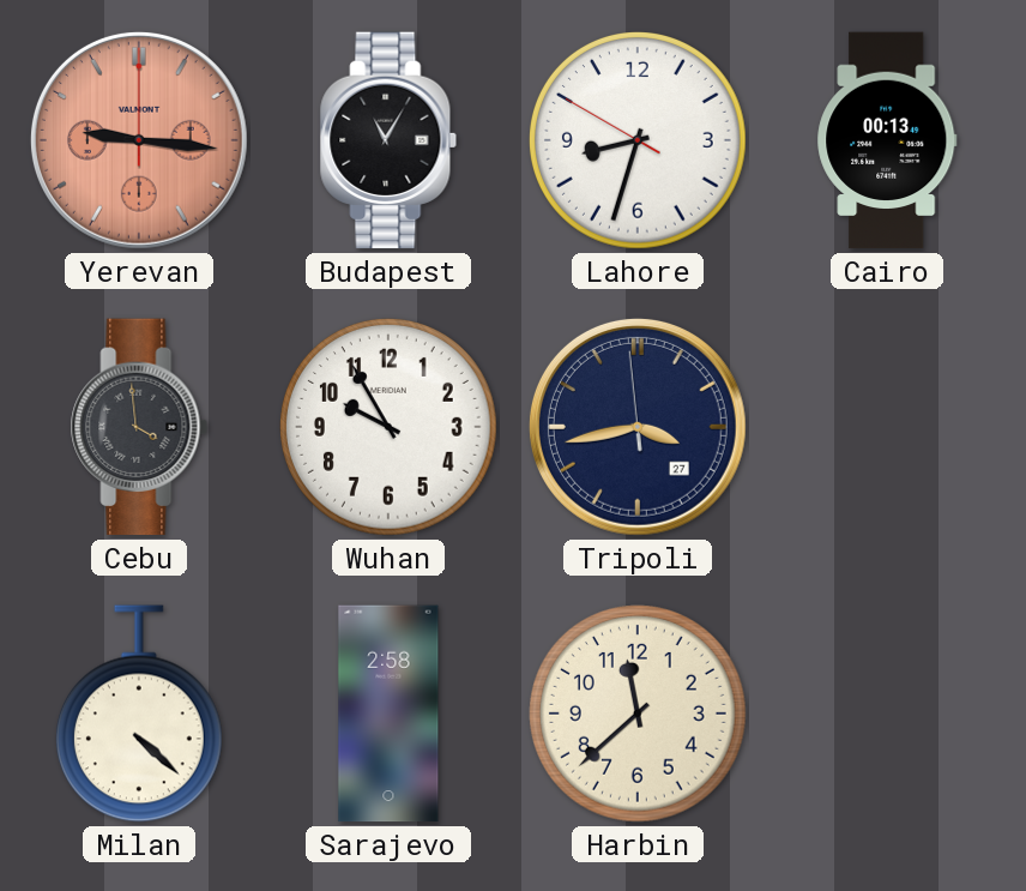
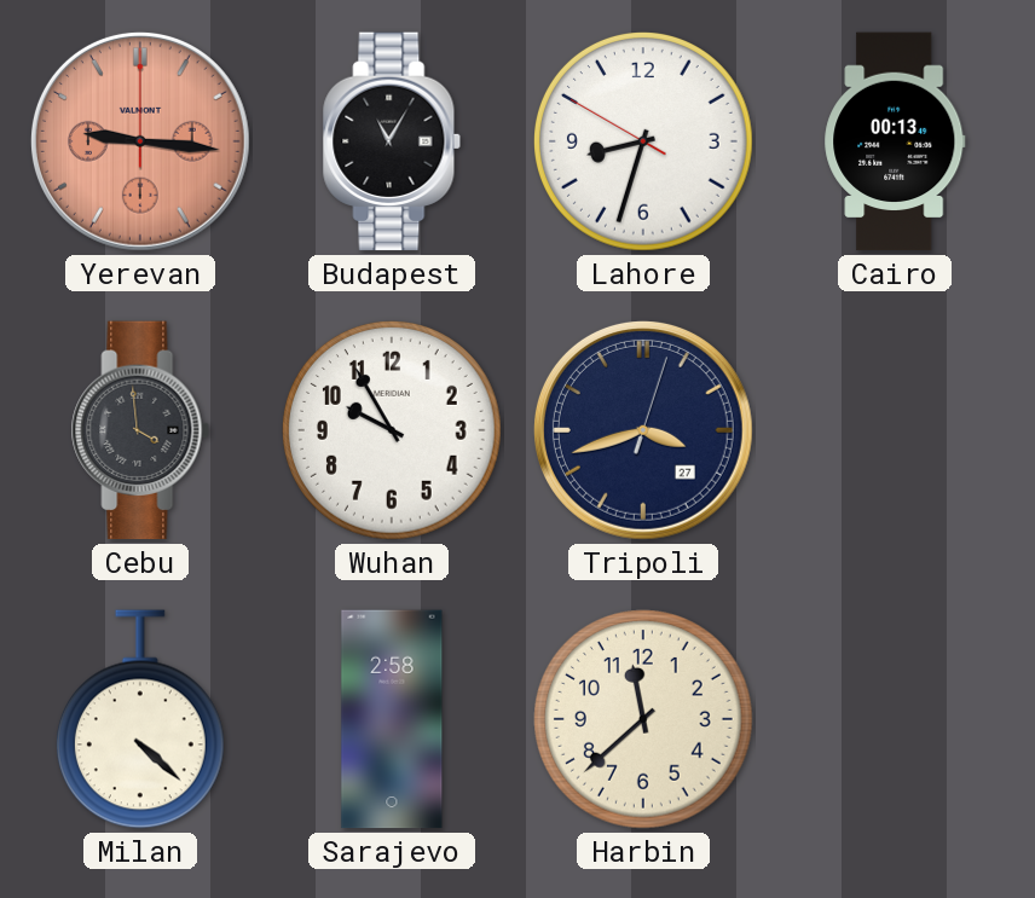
Tripoli: 3:42:59 -> 3:42:03 (643, 430)
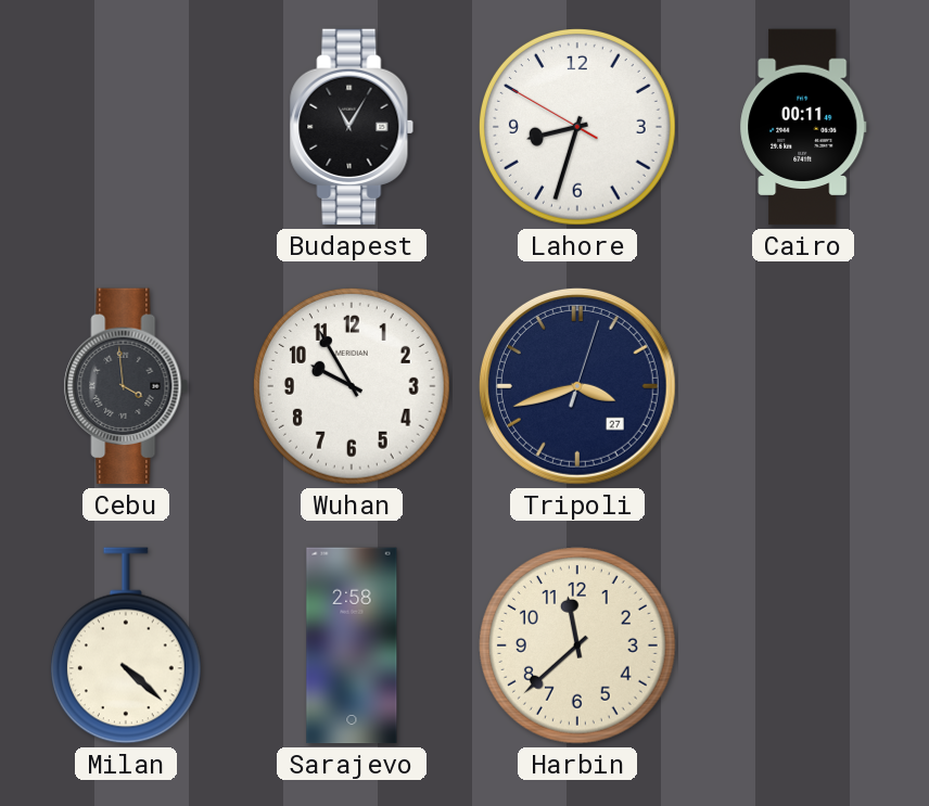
Yerevan: 9:16 -> none (140, 141)
Cairo: 00:13 -> 00:11 (803, 127)
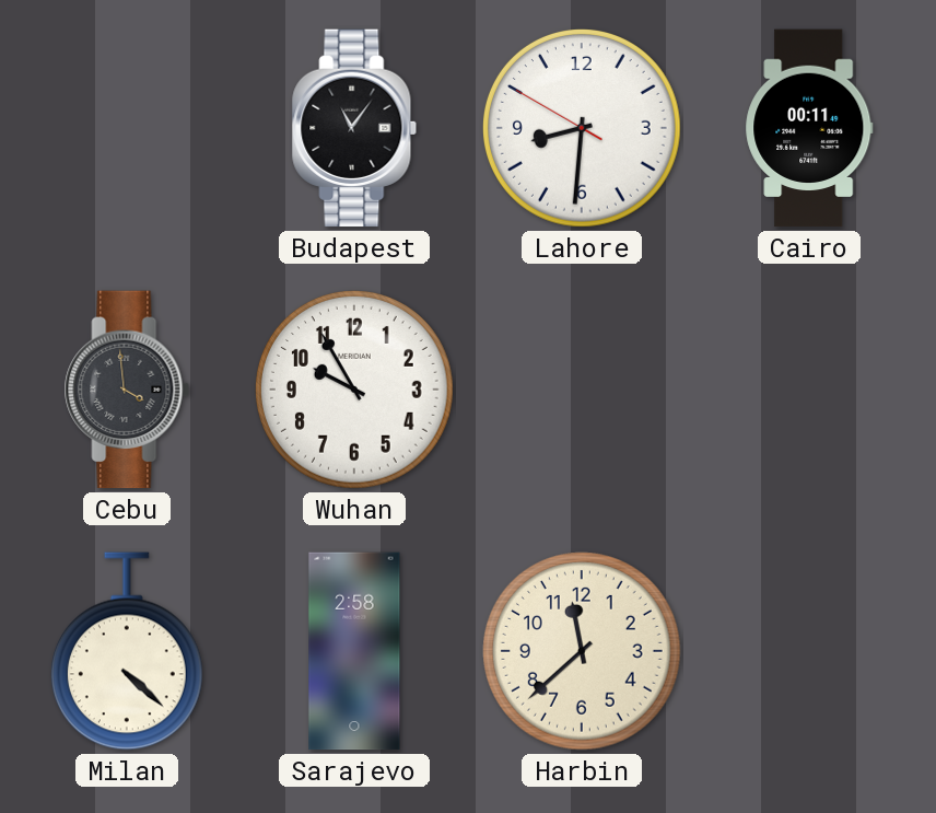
Budapest: 11:05 -> 11:06 (354, 128)
Lahore: 8:32 -> 8:30 (582, 128)
Tripoli: 3:42 -> none (577, 386)
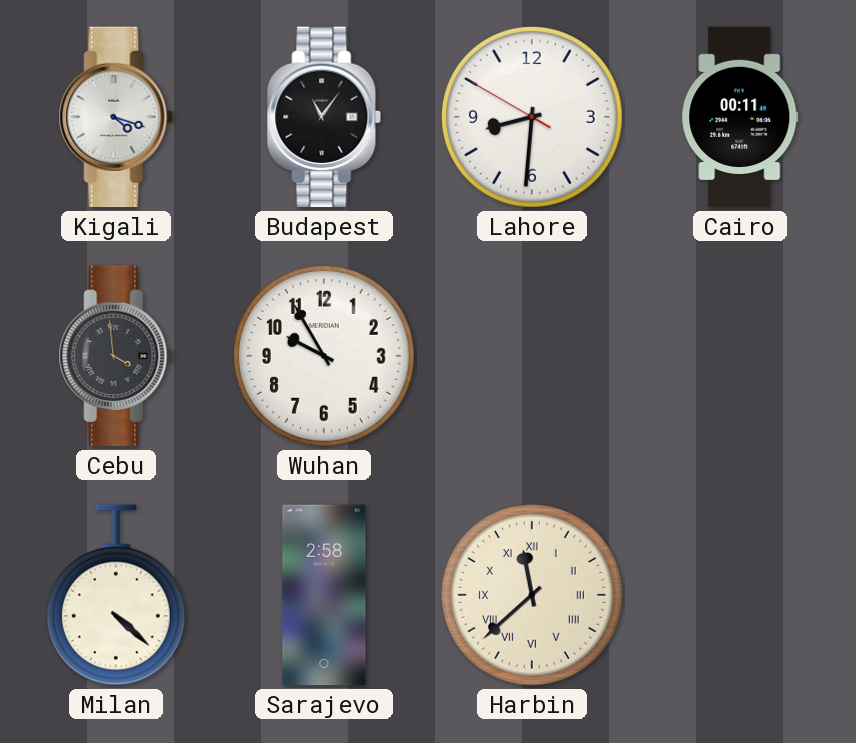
Kigali: none -> 4:18 (116, 117)
Harbin numerals: Arabic -> Roman (532, 595)
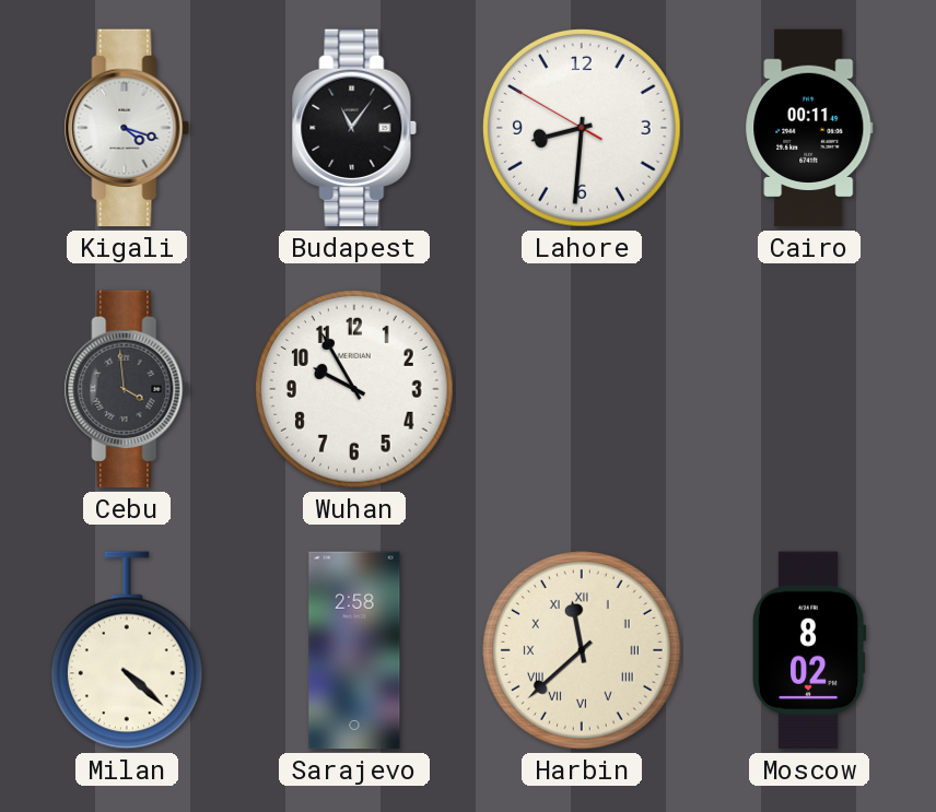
Moscow: none -> 8:02 (809, 650)
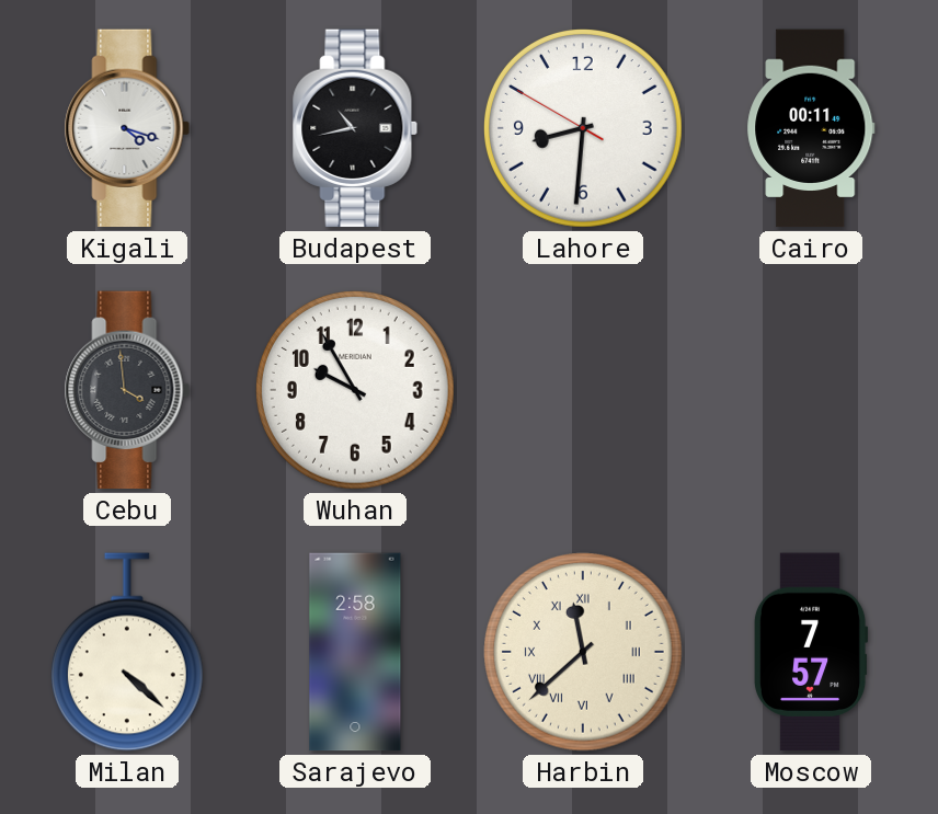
Budapest: 11:06 -> 10:43 (355, 128)
Moscow: 8:02 -> 7:57 (811, 652)
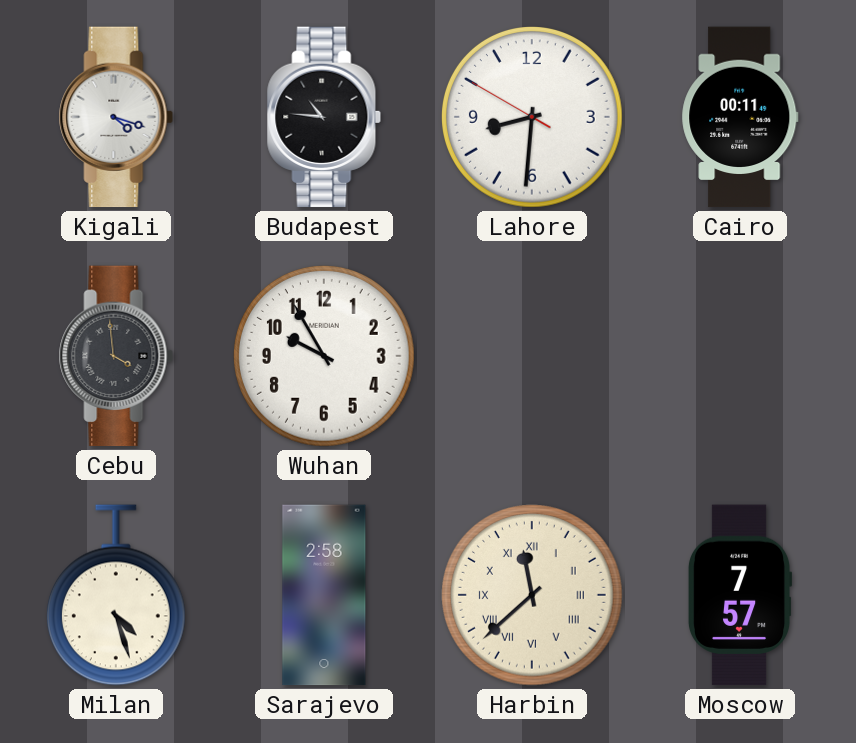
Budapest: 10:43 -> 10:46 (324, 117)
Milan: 4:22 -> 4:27 (116, 595)
